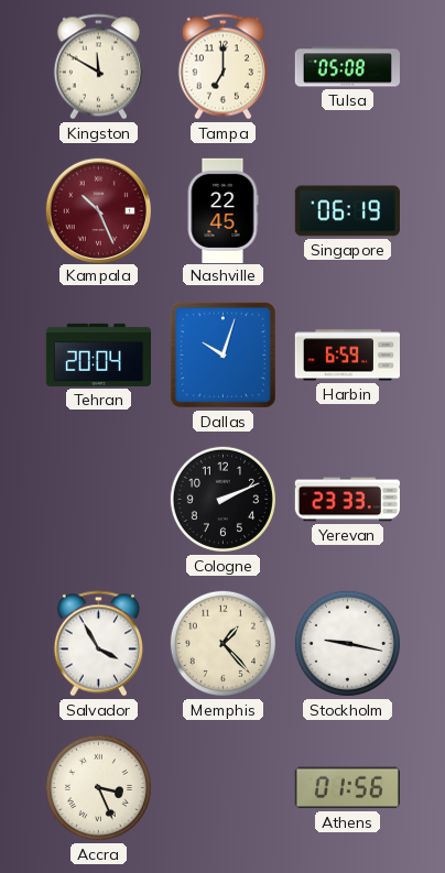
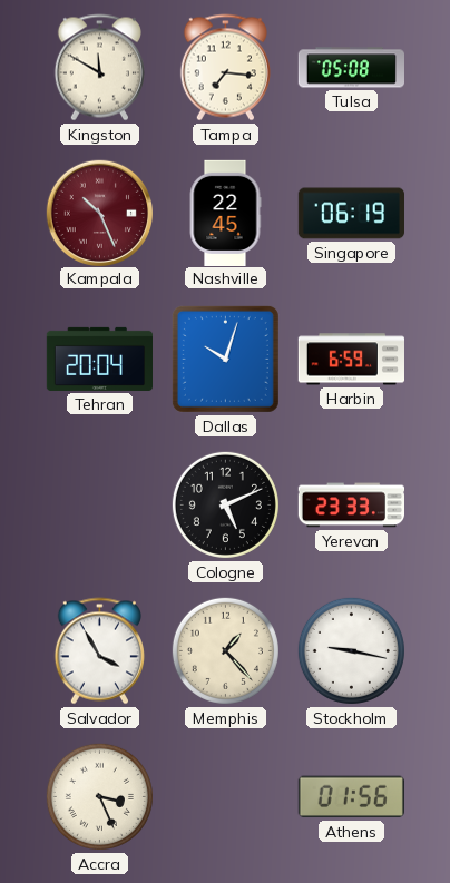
Tampa: 7:00 -> 7:16 (225, 68)
Cologne: 2:11 -> 5:11 (225, 504)
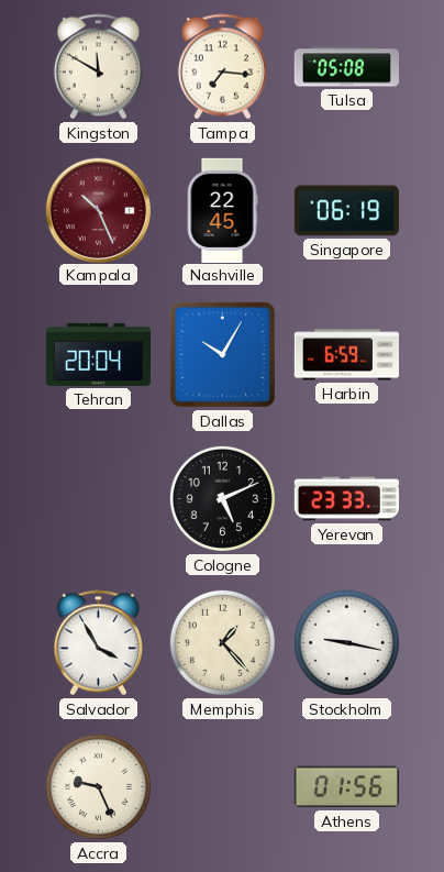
Dallas: 10:03 -> 10:05 (222, 354)
Accra: 3:26 -> 9:26 (98, 786)
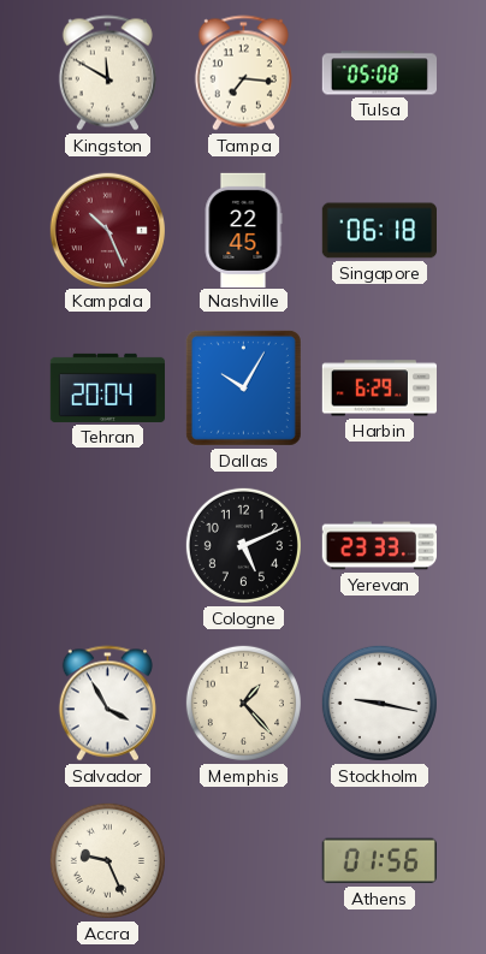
Singapore: 06:19 -> 06:18 (379, 231)
Harbin: 6:59 -> 6:29 (379, 389)
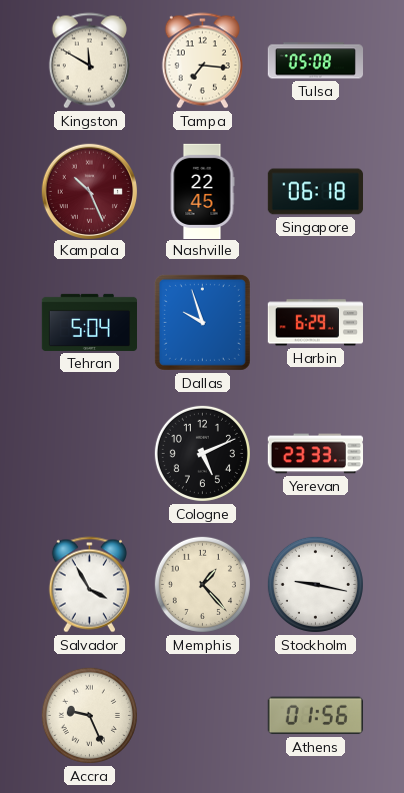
Tehran: 20:04 -> 5:04 (89, 322)
Dallas: 10:05 -> 9:57 (202, 322)
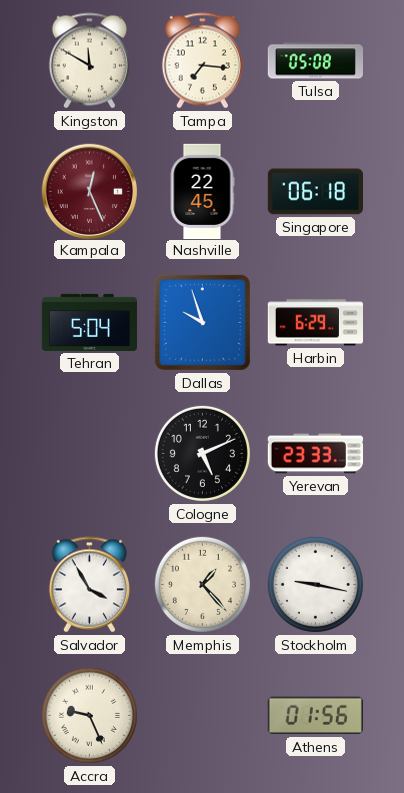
Kampala: 10:26 -> 12:26 (89, 191)
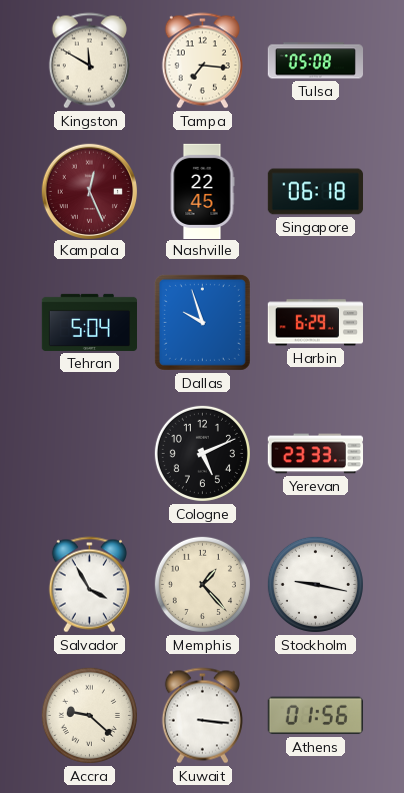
Accra: 9:26 -> 9:22 (89, 715)
Kuwait: none -> 3:16 (202, 716)
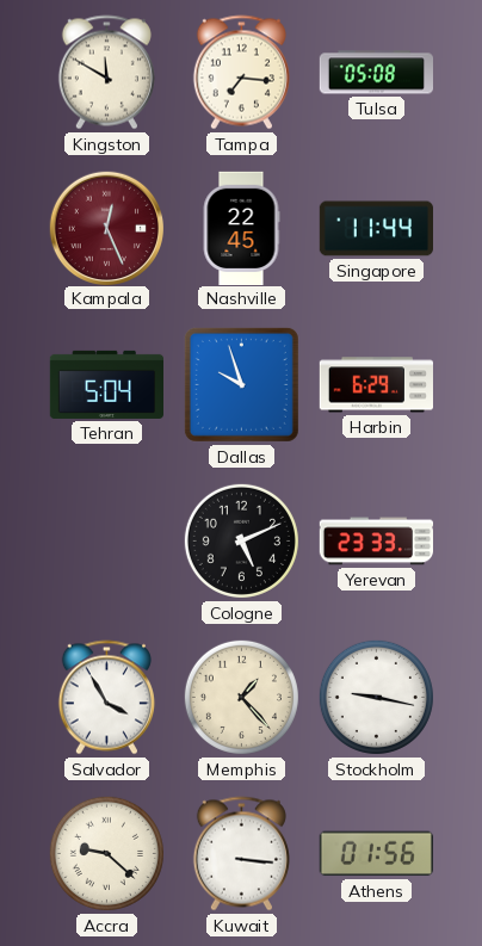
Singapore: 06:18 -> 11:44 (376, 229)
